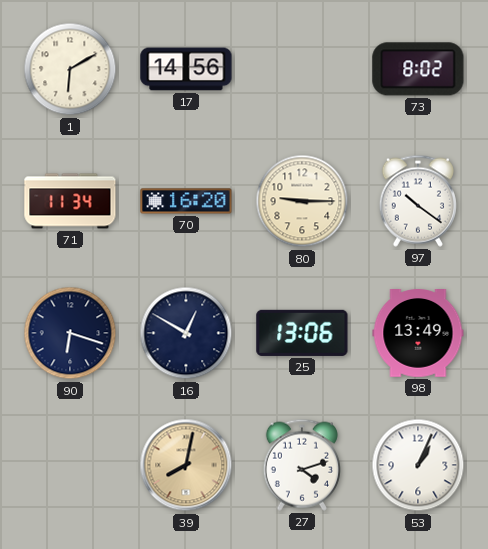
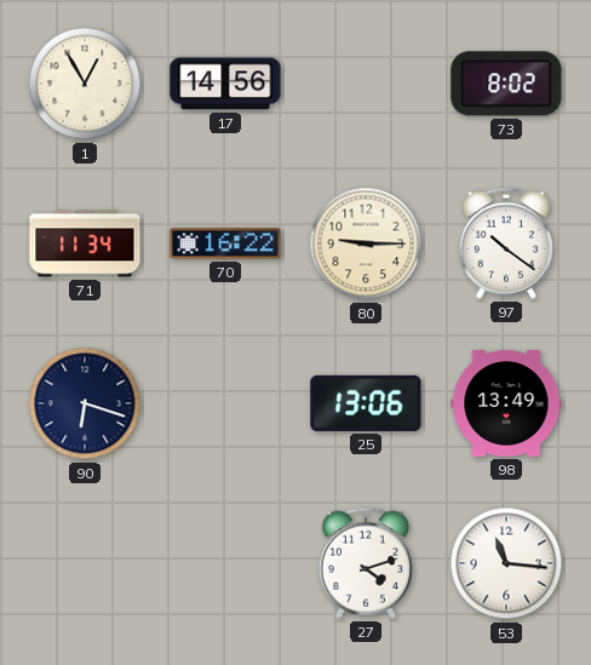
1: 6:10 -> 12:55 (85, 84)
70: 16:20 -> 16:22 (225, 243)
16: 12:50 -> none (186, 333)
39: 8:02 -> none (186, 465)
53: 1:04 -> 11:16 (506, 563)
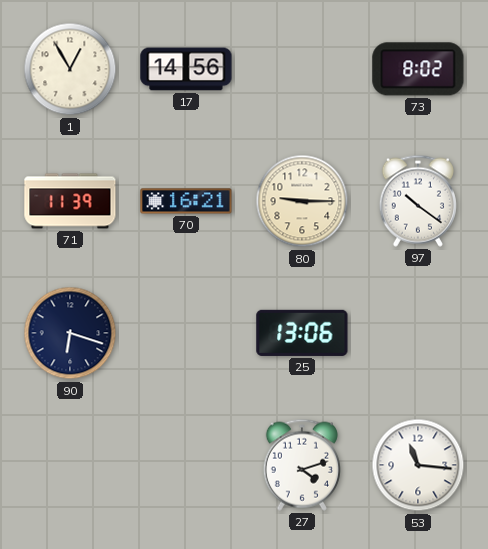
71: 11:34 -> 11:39 (70, 201)
70: 16:22 -> 16:21 (186, 201)
98: 13:49 -> none (506, 405)
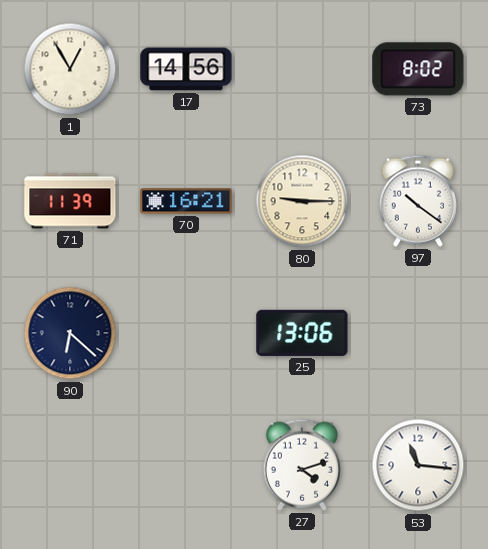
90: 6:18 -> 6:22 (70, 333)
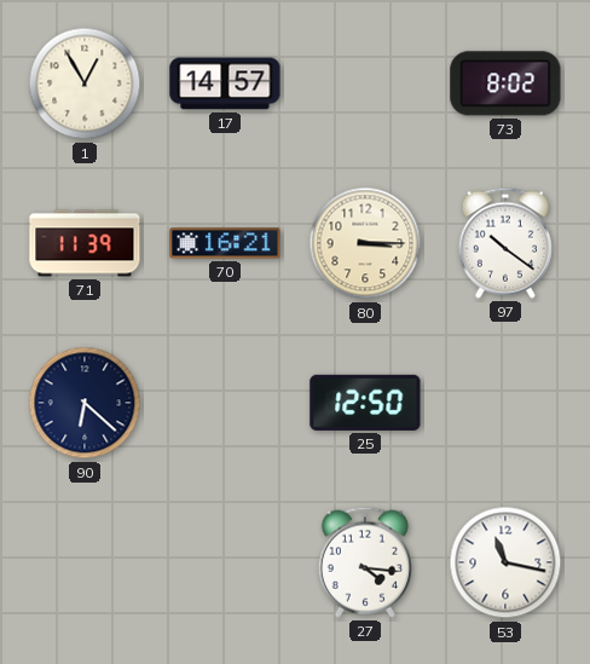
17: 14:56 -> 14:57 (225, 83)
80: 9:15 -> 3:15 (365, 243)
25: 13:06 -> 12:50 (365, 403)
27: 4:12 -> 4:16 (365, 562)
53: 11:16 -> 11:17 (505, 562)
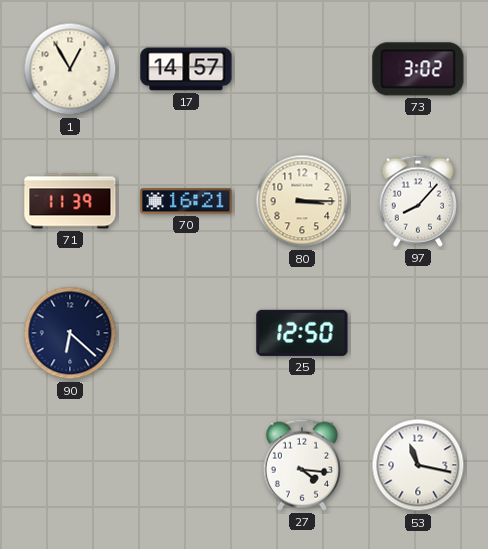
73: 8:02 -> 3:02 (418, 69)
97: 10:21 -> 8:07 (418, 201)
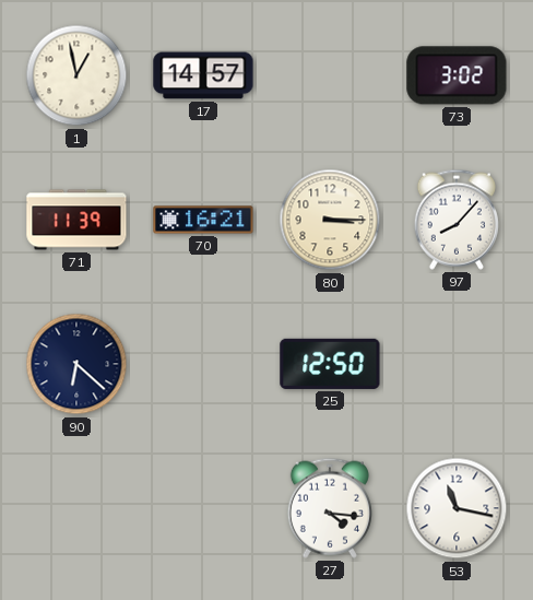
1: 12:55 -> 12:58 (76, 75)
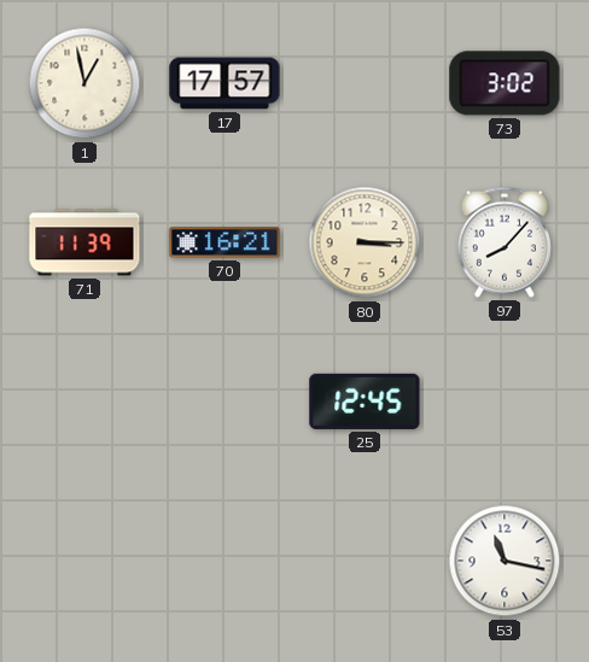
17: 14:57 -> 17:57 (224, 83)
90: 6:22 -> none (76, 364)
25: 12:50 -> 12:45 (365, 402)
27: 4:16 -> none (330, 508)
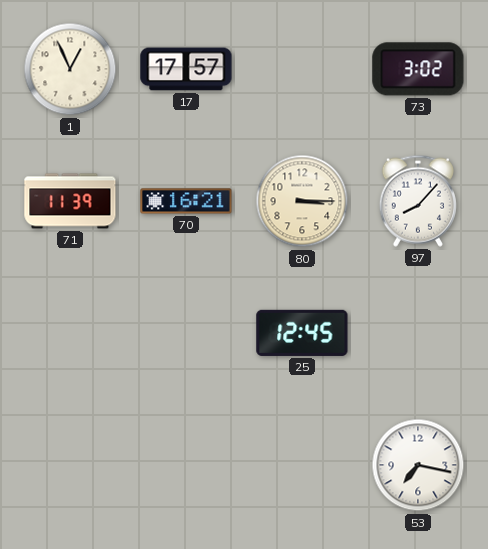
1: 12:58 -> 12:56 (70, 69)
53: 11:17 -> 7:17 (418, 465)
